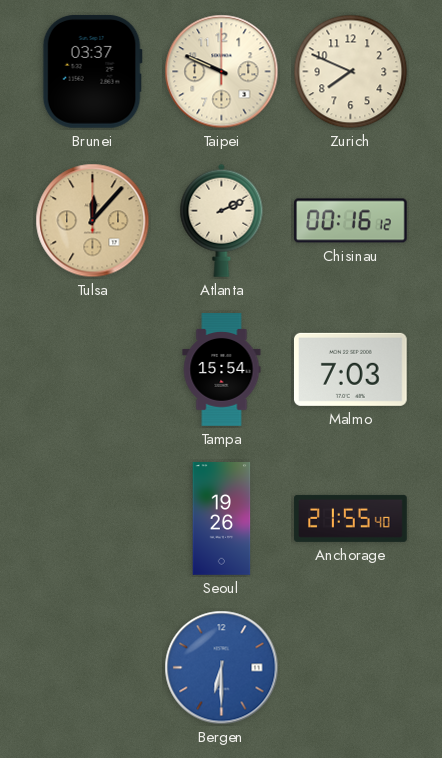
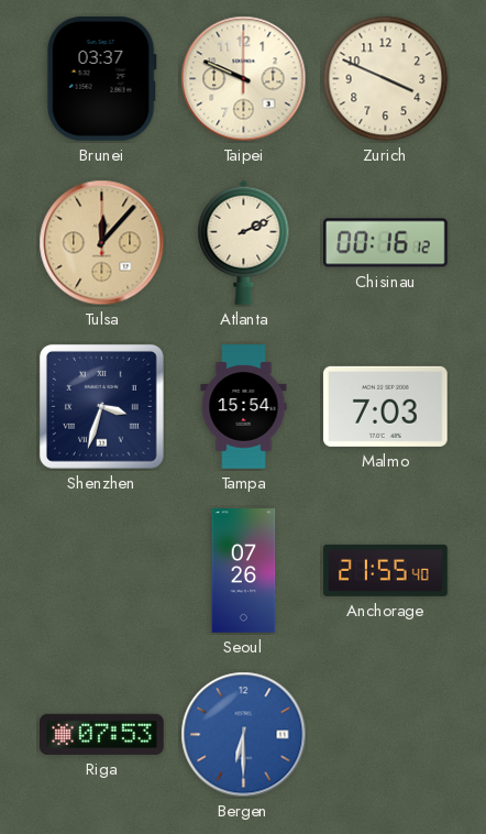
Zurich: 7:49 -> 3:49 (386, 79)
Shenzhen: none -> 3:33 (101, 406)
Seoul: 19:26 -> 07:26 (244, 571)
Riga: none -> 07:53 (102, 734)
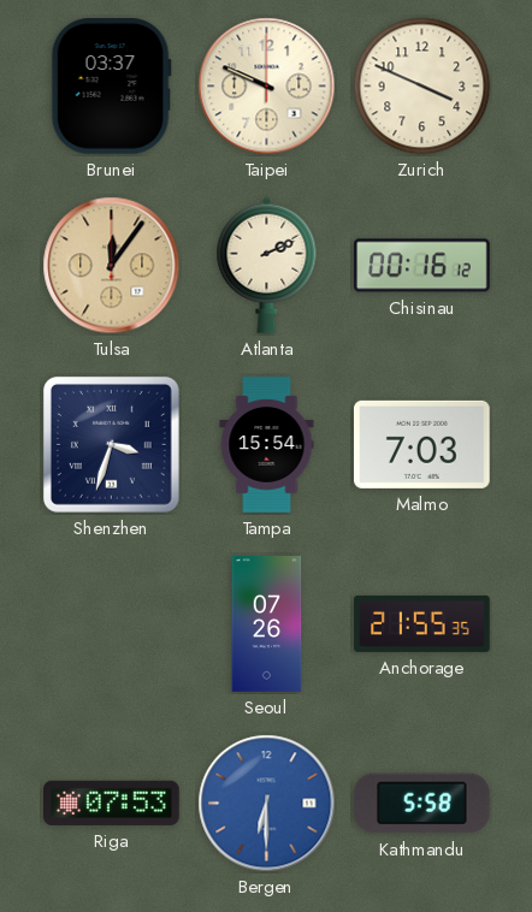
Tulsa: 12:07 -> 12:06 (112, 266)
Anchorage: 21:55:40 -> 21:55:35 (422, 623)
Kathmandu: none -> 5:58 (421, 804)
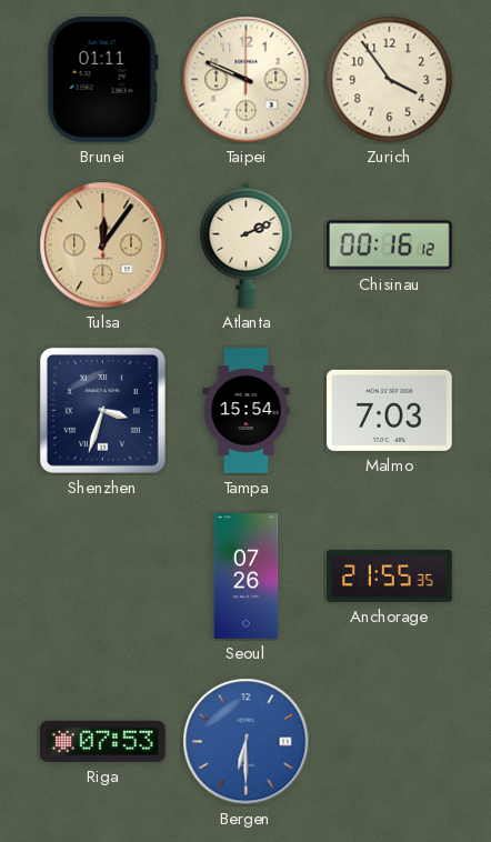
Brunei: 03:37 -> 01:11 (102, 79)
Zurich: 3:49 -> 3:54 (390, 80)
Kathmandu: 5:58 -> none (421, 804)
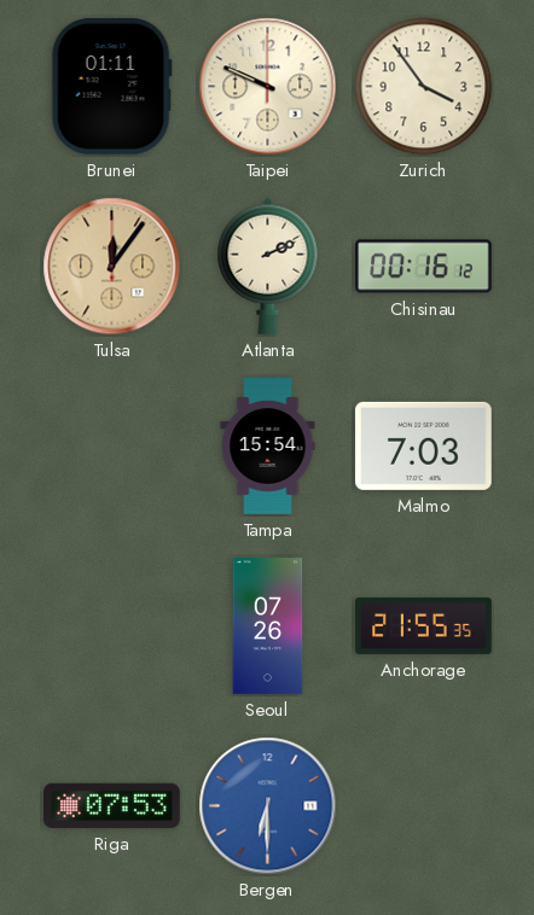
Shenzhen: 3:33 -> none (102, 410)
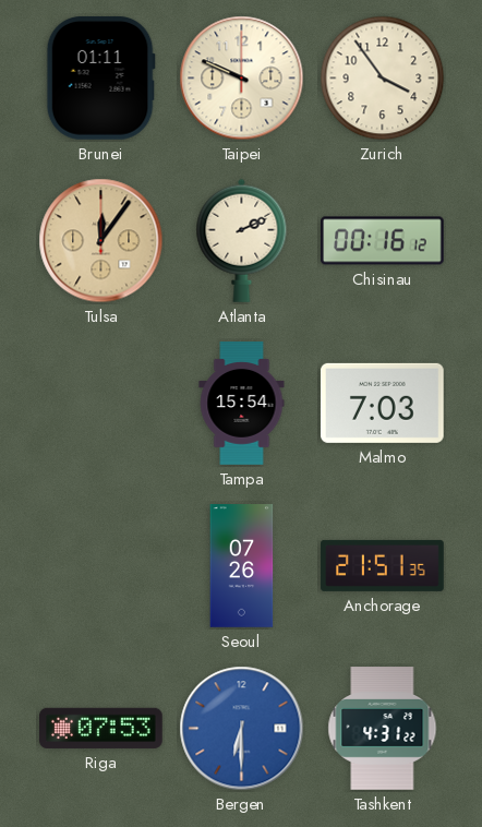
Anchorage: 21:55 -> 21:51 (383, 565)
Tashkent: none -> 4:31 (383, 729)
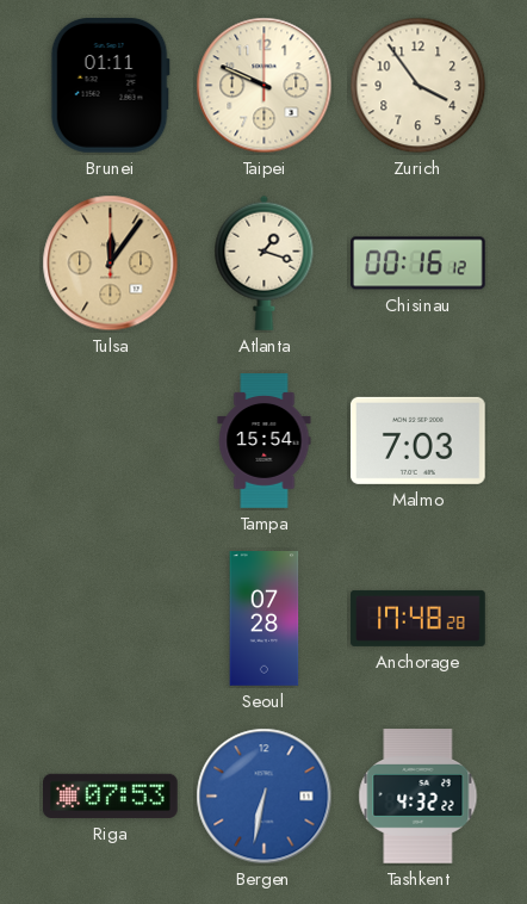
Atlanta: 2:11 -> 1:18 (265, 262)
Seoul: 07:26 -> 07:28 (265, 619)
Anchorage: 21:51 -> 17:48 (418, 618)
Bergen: 6:30 -> 6:32 (265, 797)
Tashkent: 4:31 -> 4:32 (418, 797)
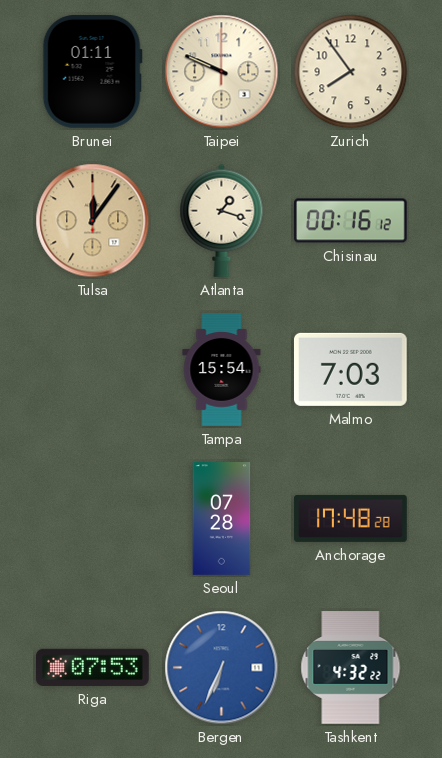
Zurich: 3:54 -> 7:54 (351, 72)
Bergen: 6:32 -> 6:34 (222, 668)
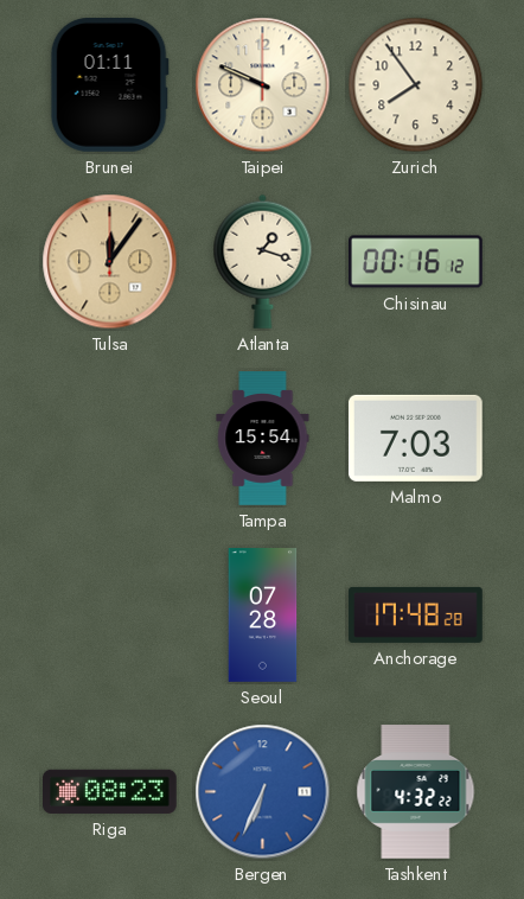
Riga: 07:53 -> 08:23 (110, 791)
